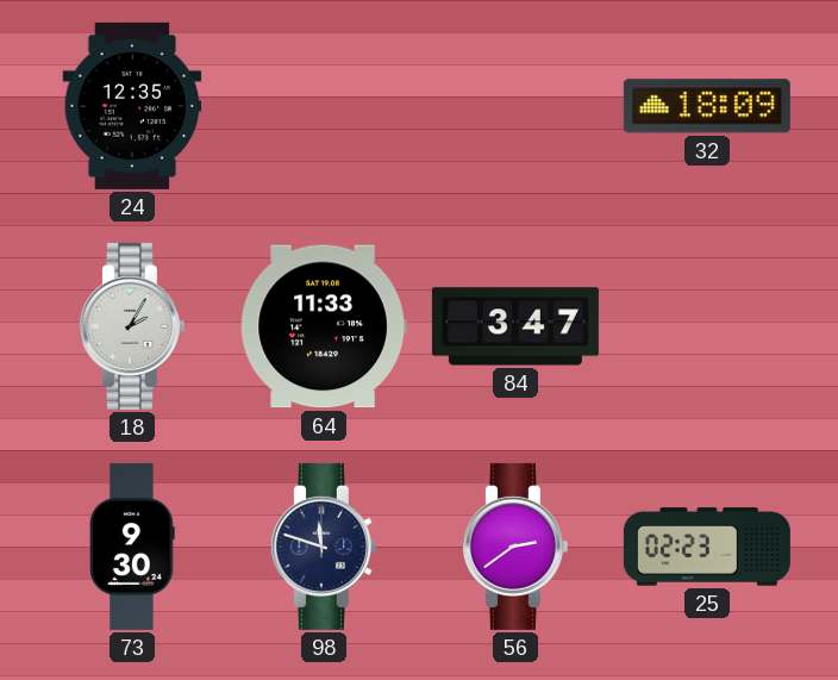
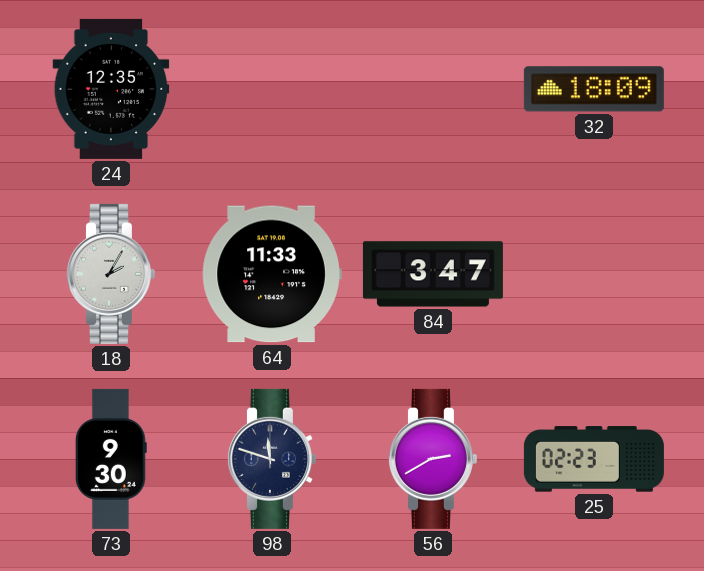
56: 2:39 -> 2:40 (432, 459)
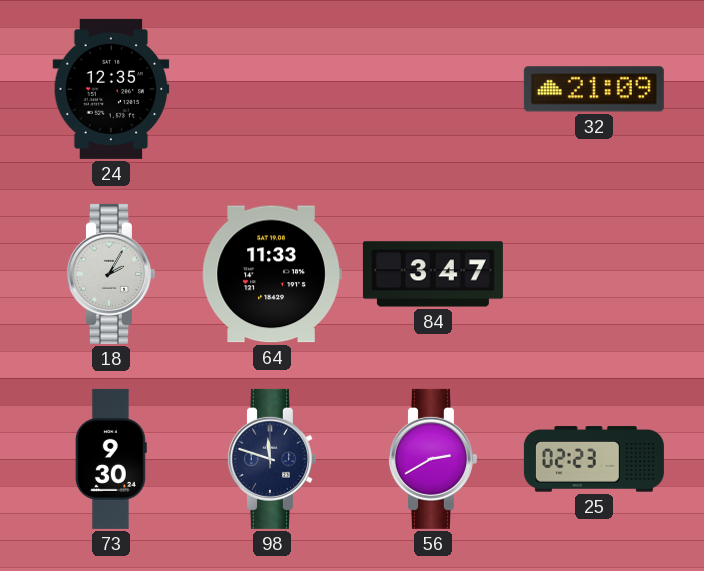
32: 18:09 -> 21:09 (594, 89)
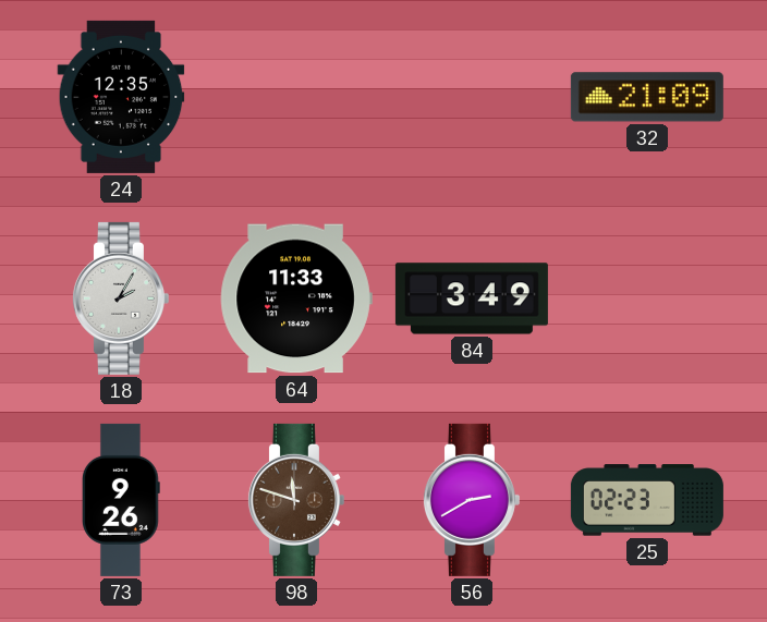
84: 3:47 -> 3:49 (472, 298)
73: 9:30 -> 9:26 (122, 500)
98 dial: navy -> brown (295, 500)
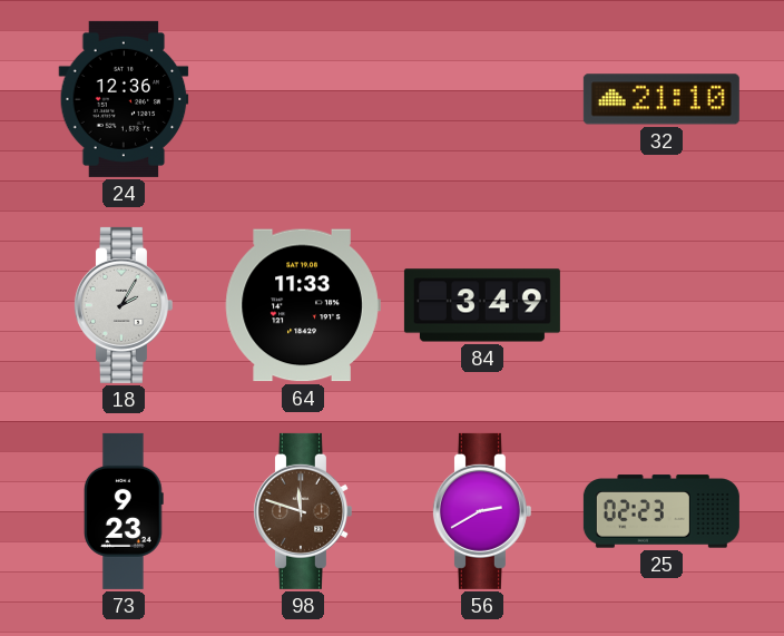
24: 12:35 -> 12:36 (124, 99)
32: 21:09 -> 21:10 (661, 99)
73: 9:26 -> 9:23 (125, 511)
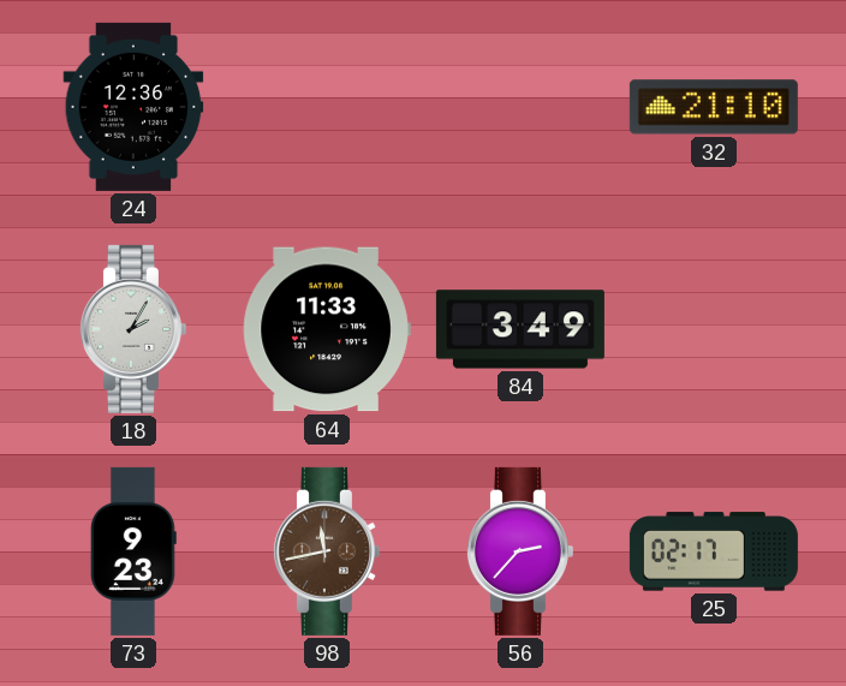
98: 11:48 -> 11:43 (326, 551)
56: 2:40 -> 2:37 (519, 551)
25: 02:23 -> 02:17 (714, 551)
